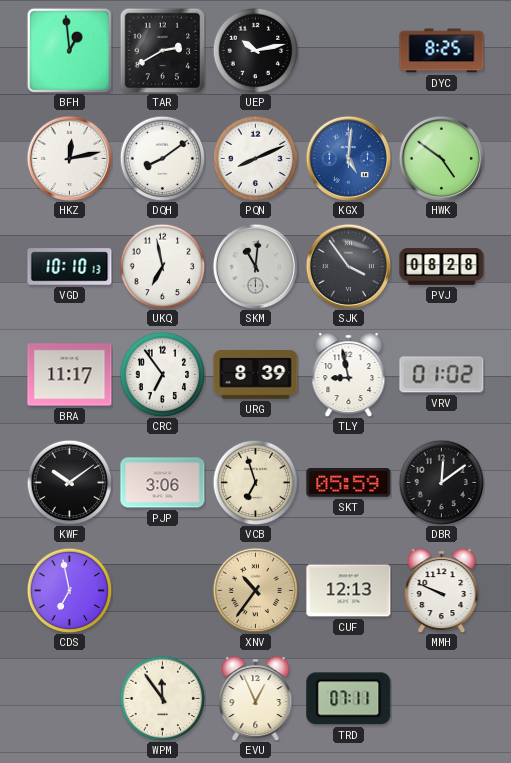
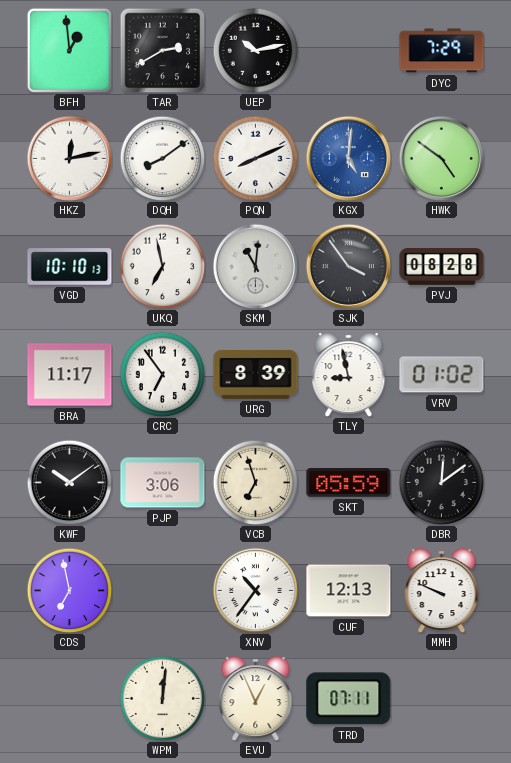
DYC: 8:25 -> 7:29 (442, 51)
XNV dial: champagne -> white (255, 590)
WPM: 11:54 -> 12:01 (162, 698)
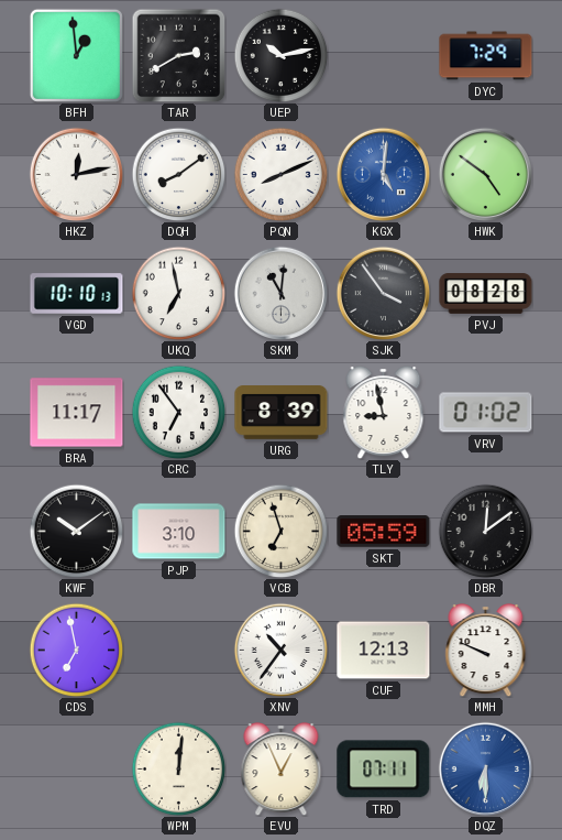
PJP: 3:06 -> 3:10 (179, 532)
DQZ: none -> 6:30 (485, 768)
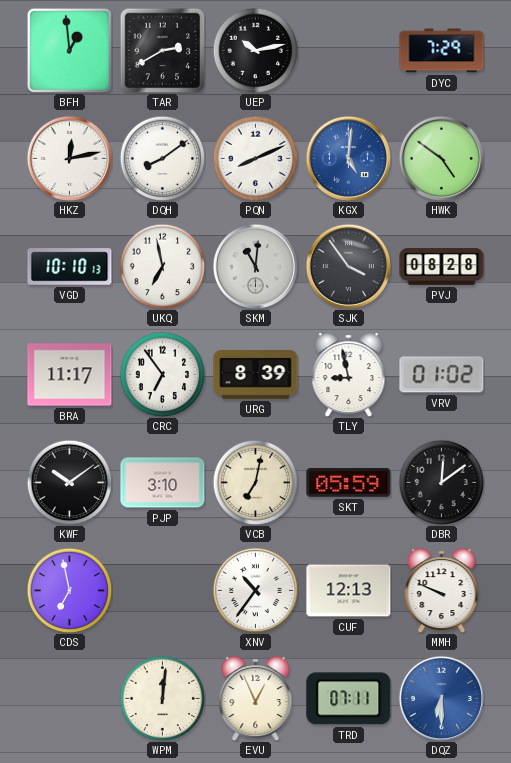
VCB: 6:57 -> 7:02 (255, 482)
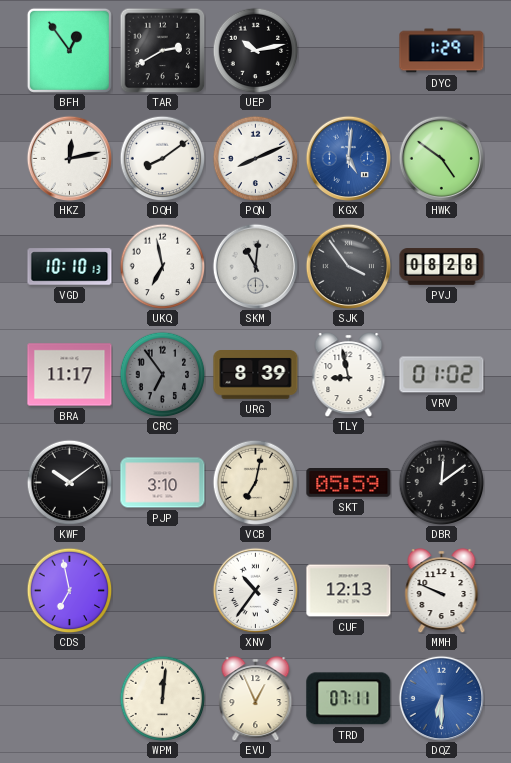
BFH: 12:59 -> 12:54 (69, 50)
DYC: 7:29 -> 1:29 (442, 51)
CRC dial: white -> grey (162, 374)
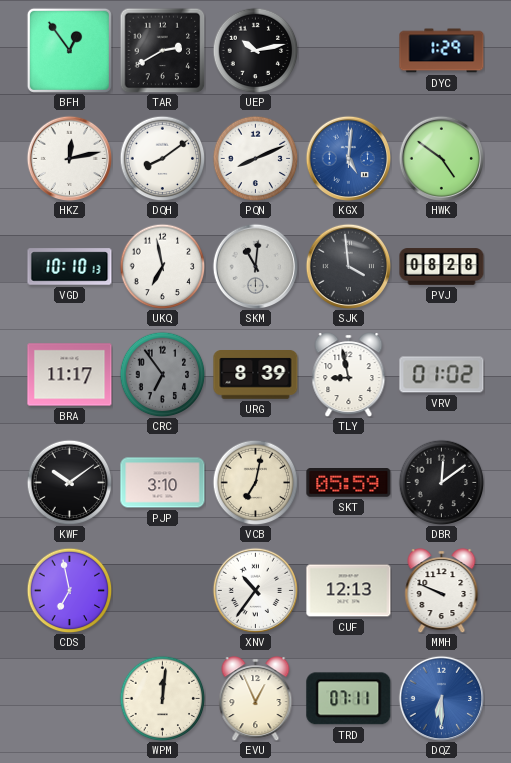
SJK: 3:54 -> 3:59 (348, 266)
